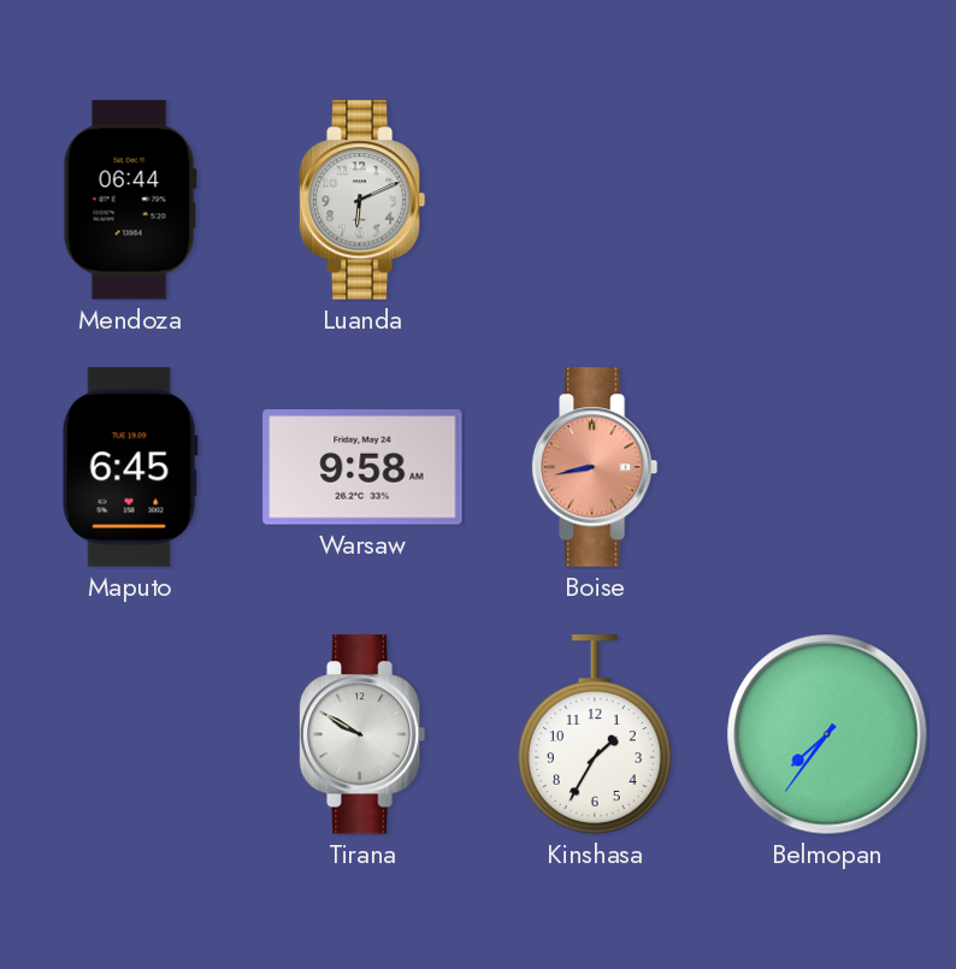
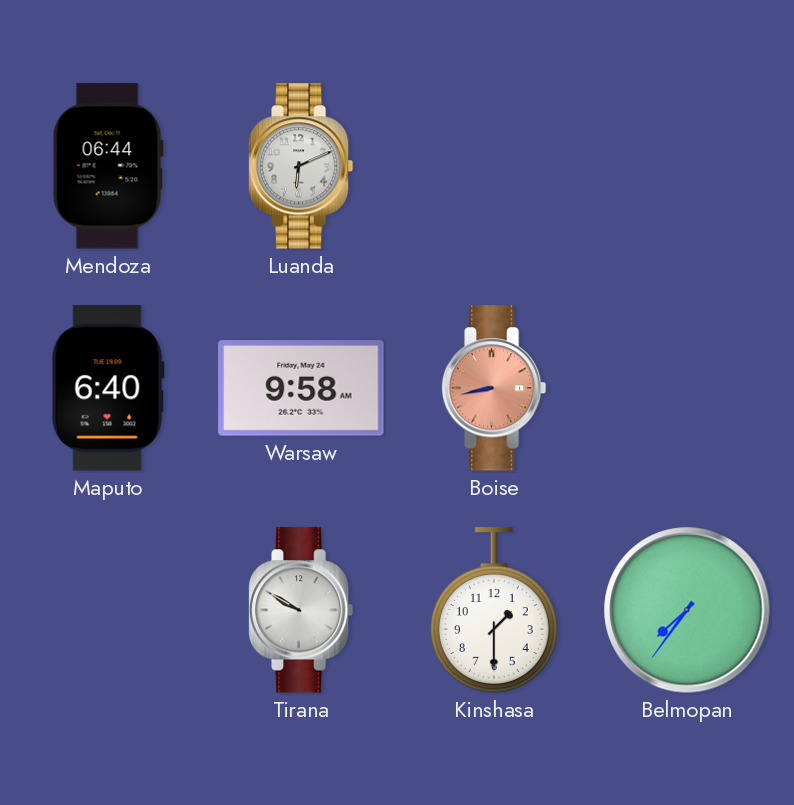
Maputo: 6:45 -> 6:40 (108, 388)
Kinshasa: 1:35 -> 1:30 (494, 610)
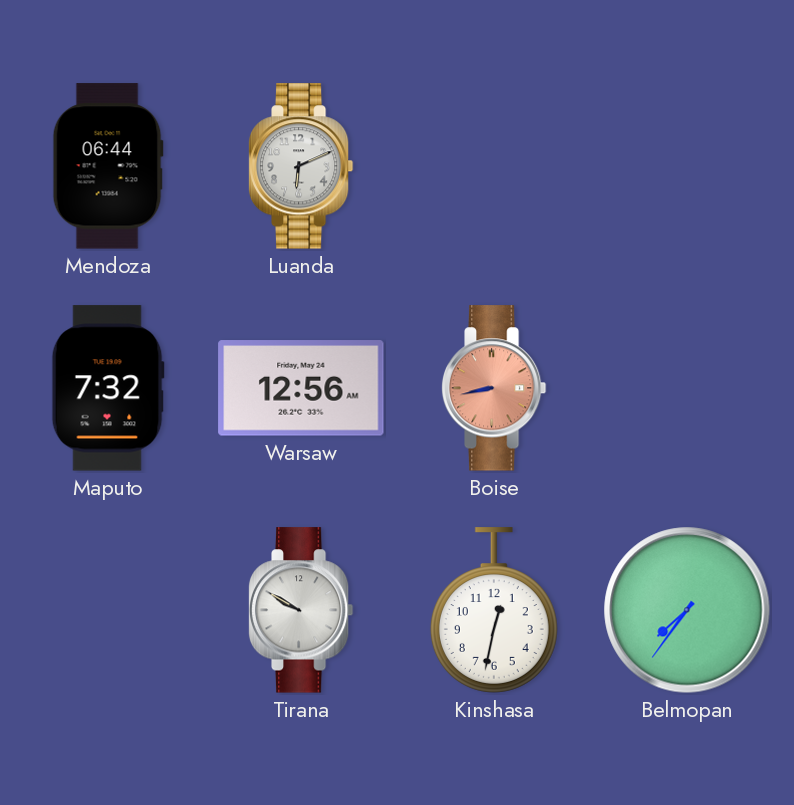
Maputo: 6:40 -> 7:32 (108, 388)
Warsaw: 9:58 -> 12:56 (301, 388)
Kinshasa: 1:30 -> 12:32 (494, 610)
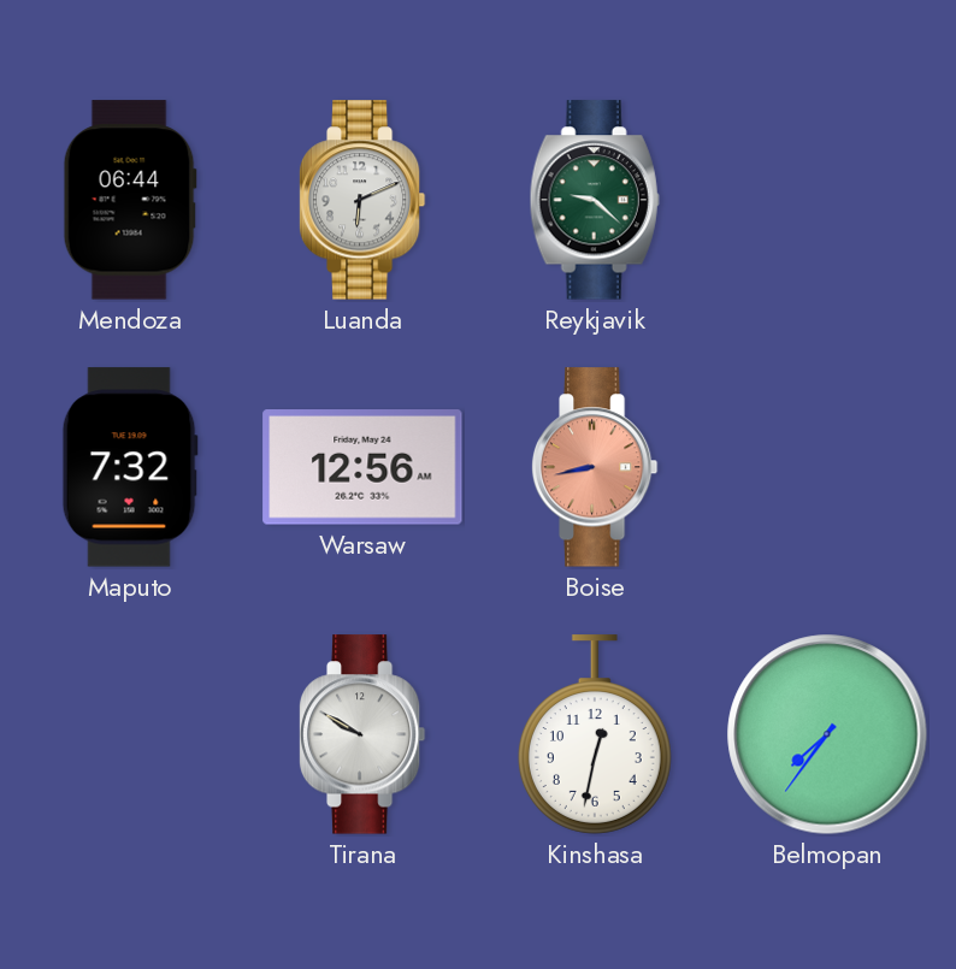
Reykjavik: none -> 9:22 (595, 200)
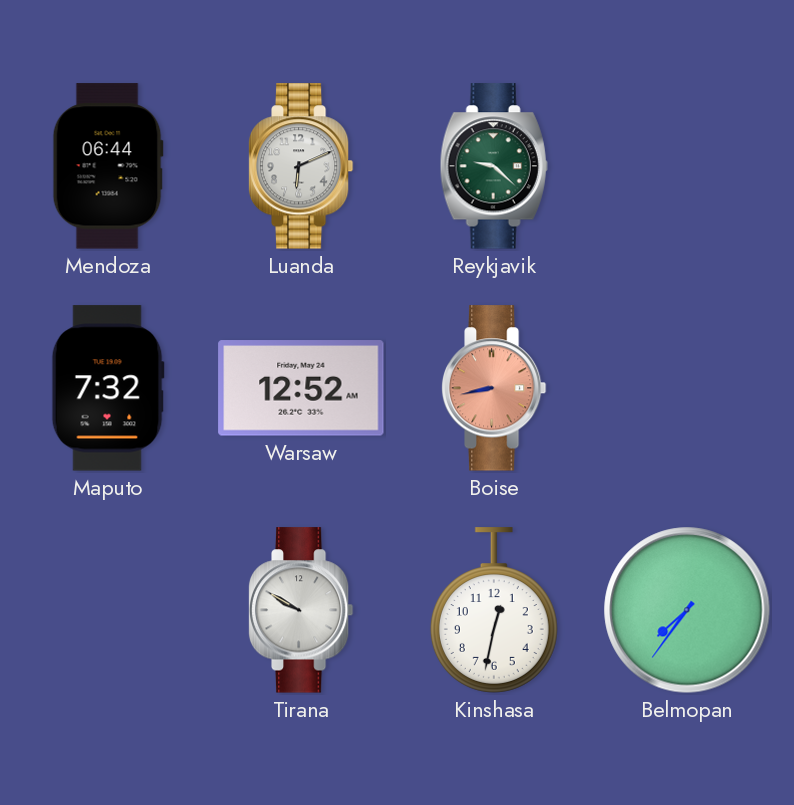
Warsaw: 12:56 -> 12:52 (301, 388)
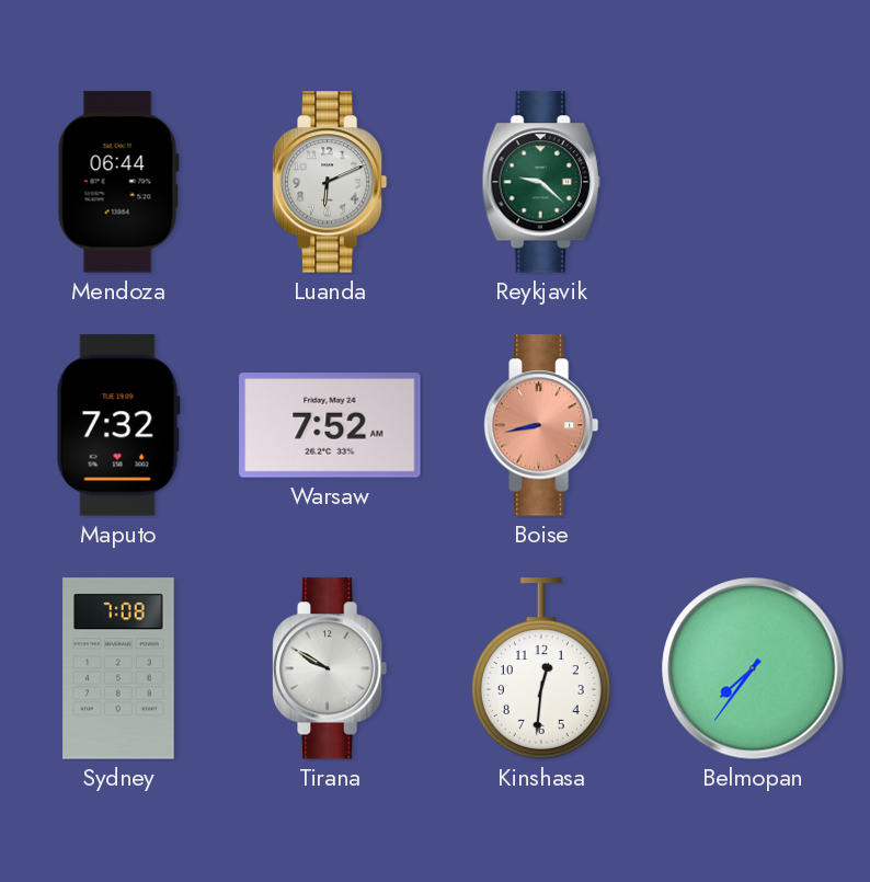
Warsaw: 12:52 -> 7:52 (330, 425)
Sydney: none -> 7:08 (118, 668)
Kinshasa: 12:32 -> 12:31 (541, 668)
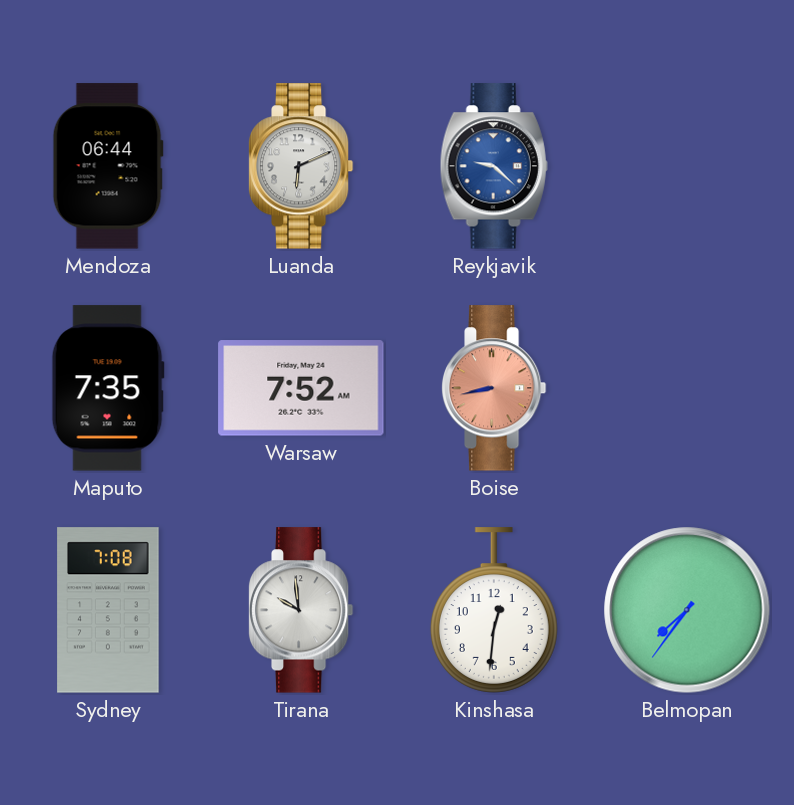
Reykjavik dial: green -> blue (494, 166)
Maputo: 7:32 -> 7:35 (108, 388)
Tirana: 9:50 -> 9:59 (301, 610)
